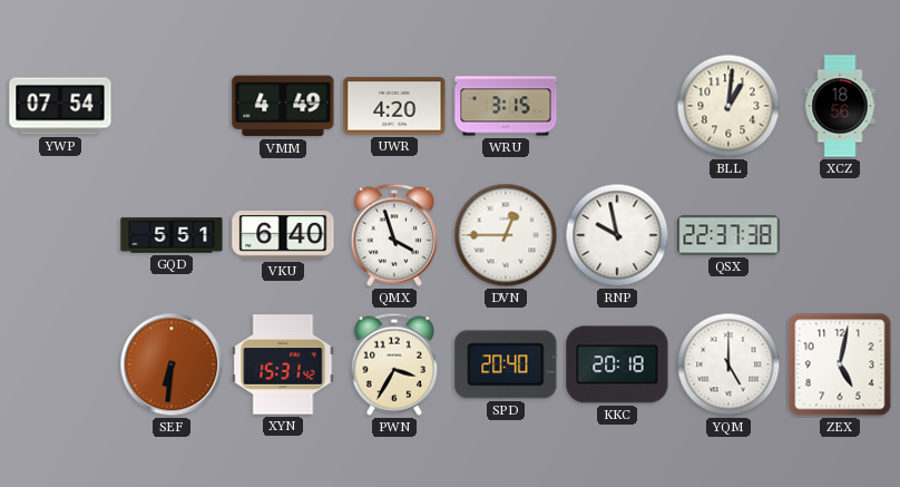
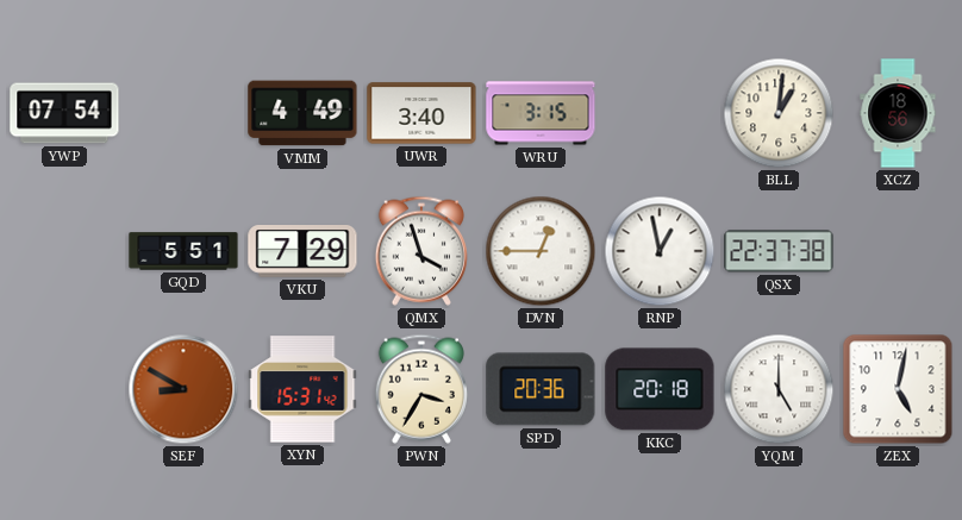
UWR: 4:20 -> 3:40 (421, 113)
VKU: 6:40 -> 7:29 (302, 251)
RNP: 9:58 -> 12:58 (660, 251)
SEF: 6:31 -> 8:50 (183, 389)
SPD: 20:40 -> 20:36 (541, 389)
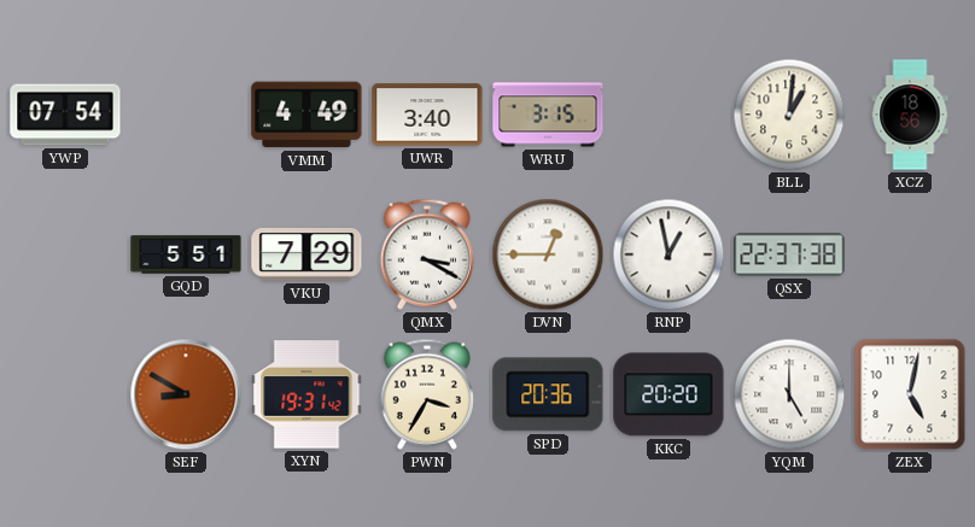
QMX: 3:57 -> 3:20 (427, 254)
XYN: 15:31 -> 19:31 (306, 394)
KKC: 20:18 -> 20:20 (669, 394)
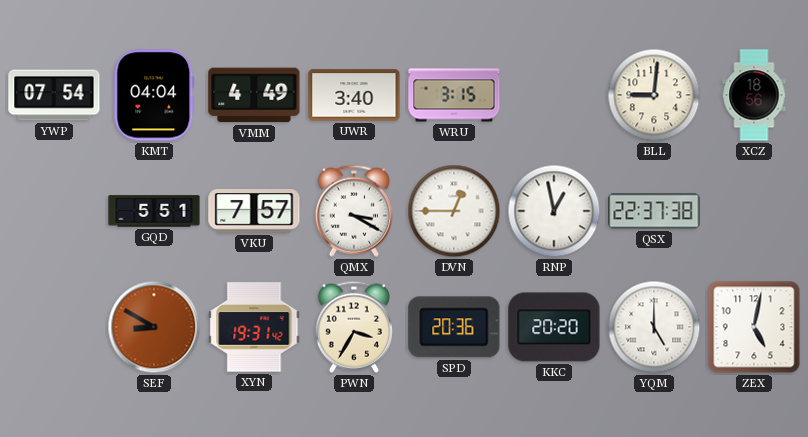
KMT: none -> 04:04 (154, 95)
BLL: 1:01 -> 9:01 (654, 95)
VKU: 7:29 -> 7:57 (254, 211)
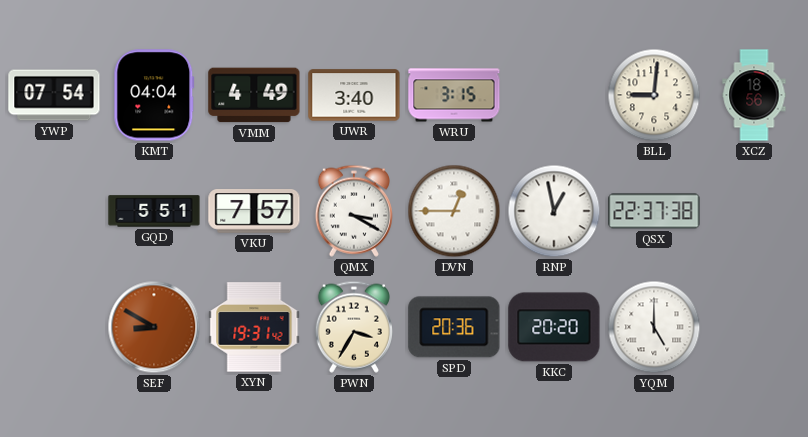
ZEX: 5:02 -> none (754, 327)
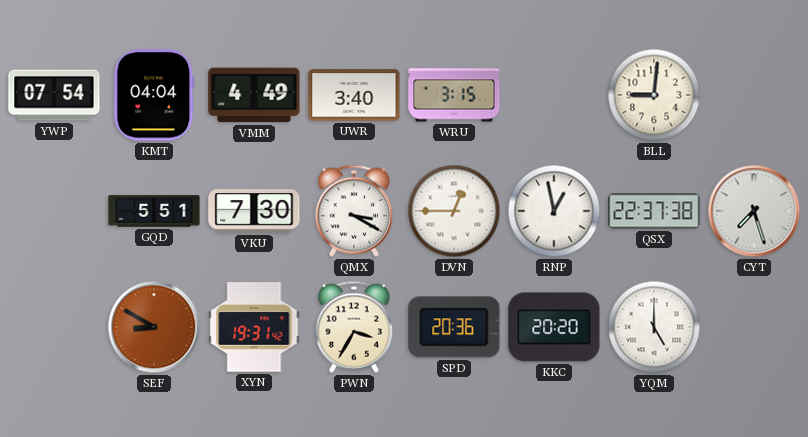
XCZ: 18:56 -> none (754, 95)
VKU: 7:57 -> 7:30 (254, 211)
CYT: none -> 7:27 (754, 211)
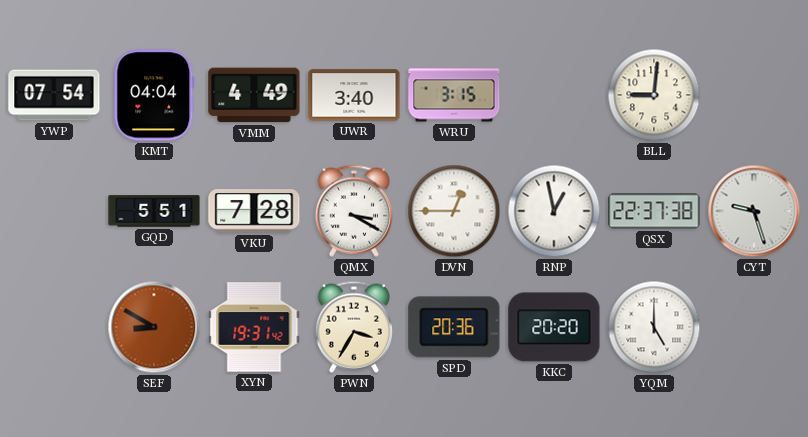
VKU: 7:30 -> 7:28 (254, 211)
CYT: 7:27 -> 9:27 (754, 211)
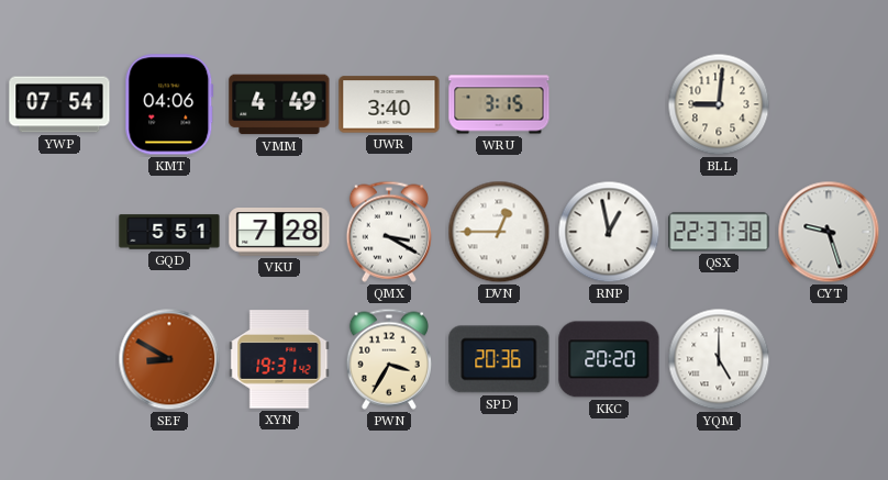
KMT: 04:04 -> 04:06 (169, 104)
